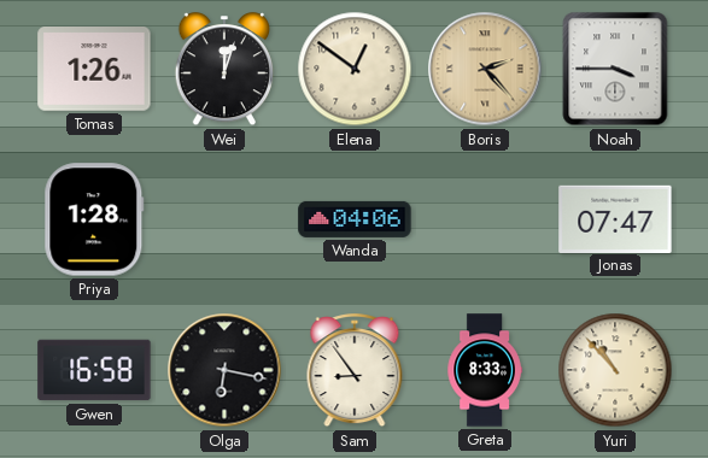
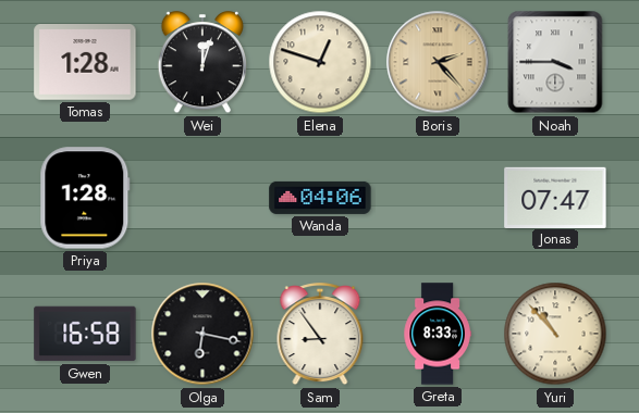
Tomas: 1:26 -> 1:28 (85, 63)
Elena: 12:51 -> 12:48 (320, 62)
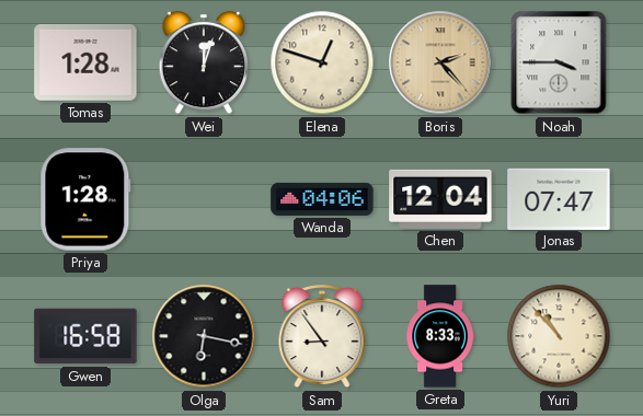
Chen: none -> 12:04 (440, 199)
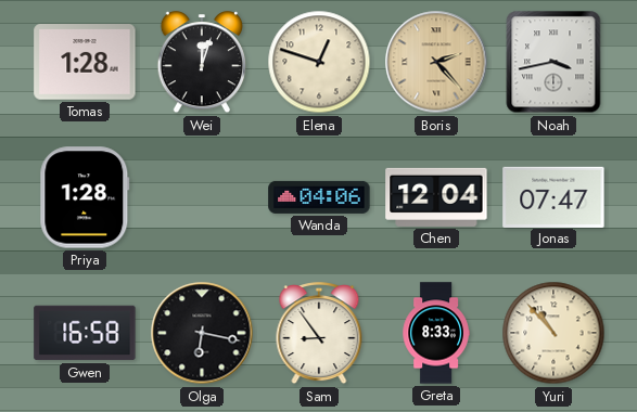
Noah: 3:45 -> 3:43 (553, 62)
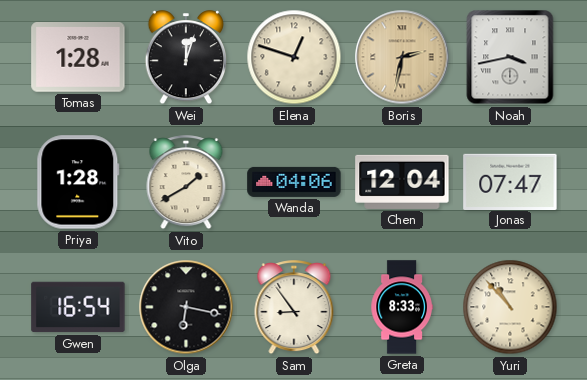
Boris: 2:23 -> 2:32 (402, 57)
Vito: none -> 1:40 (186, 183)
Gwen: 16:58 -> 16:54 (78, 307)
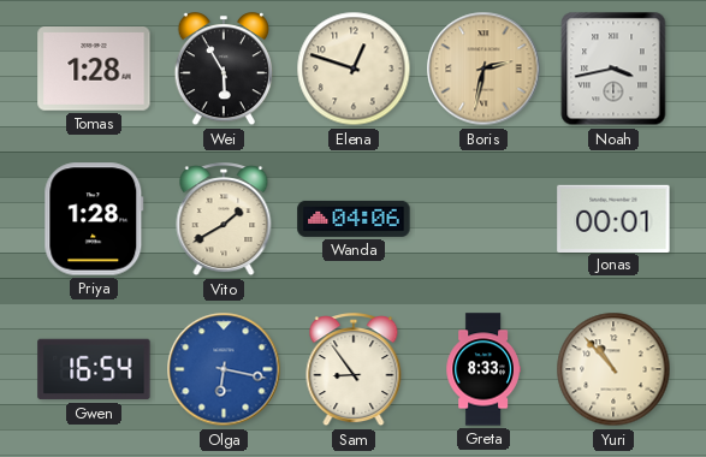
Wei: 12:03 -> 5:55 (224, 70)
Chen: 12:04 -> none (402, 182)
Jonas: 07:47 -> 00:01 (613, 218)
Olga dial: black -> blue (224, 369)
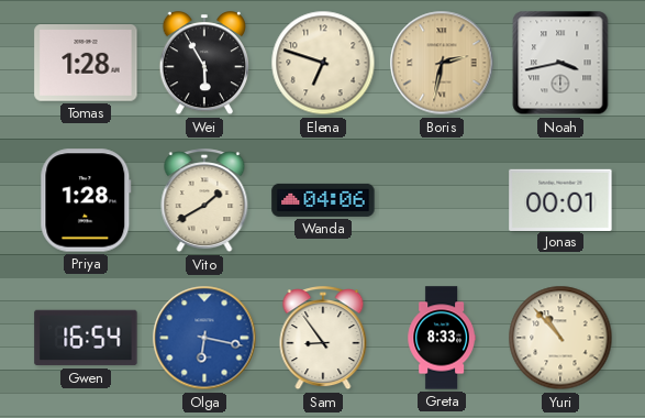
Elena: 12:48 -> 6:48 (323, 63)
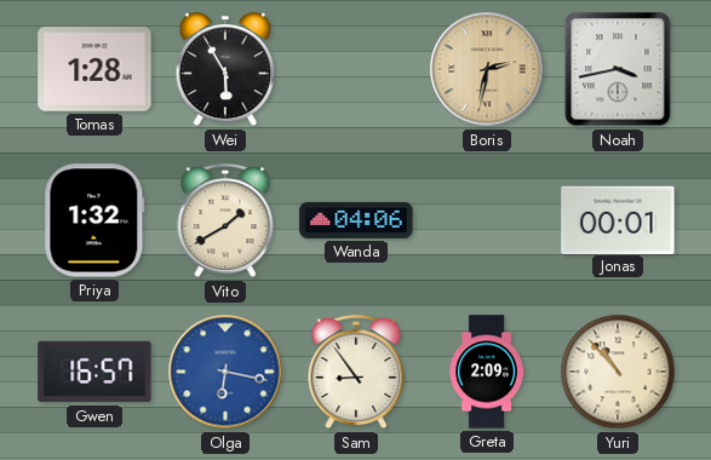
Elena: 6:48 -> none (323, 63)
Priya: 1:28 -> 1:32 (94, 220)
Gwen: 16:54 -> 16:57 (94, 372)
Greta: 8:33 -> 2:09 (487, 372)
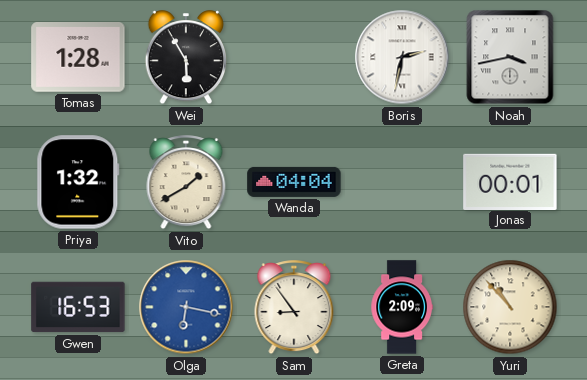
Boris dial: champagne -> white (402, 57)
Wanda: 04:06 -> 04:04 (294, 182)
Gwen: 16:57 -> 16:53 (78, 307)
